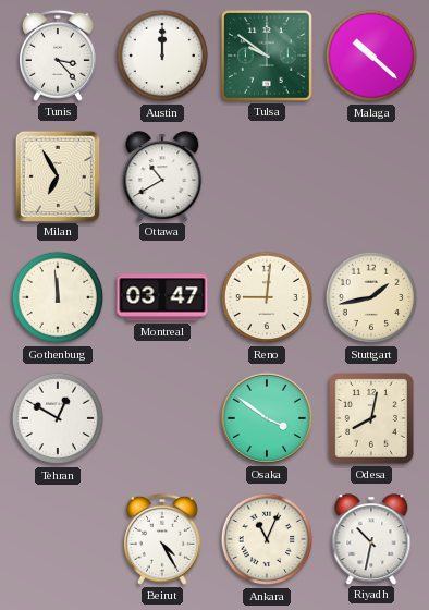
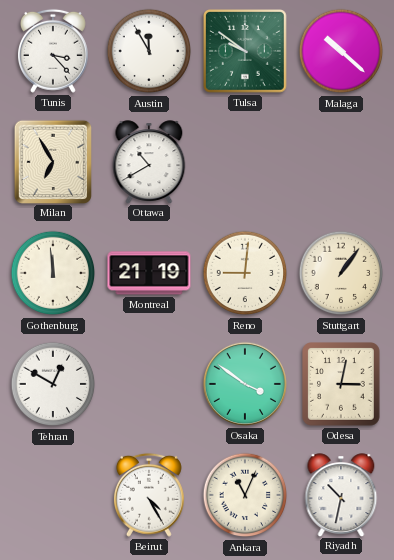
Austin: 12:00 -> 11:55 (149, 51)
Montreal: 03:47 -> 21:19 (149, 273)
Stuttgart: 1:43 -> 1:06 (341, 273)
Odesa: 8:02 -> 3:02 (342, 385)
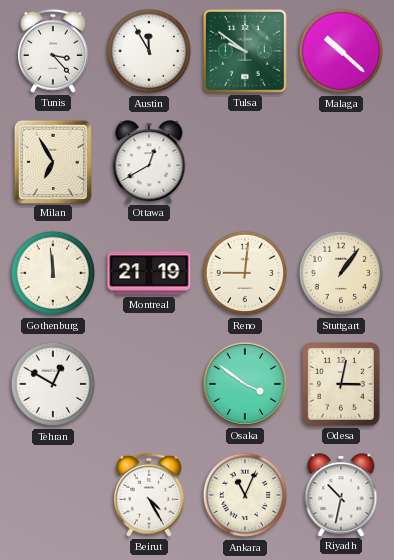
Ottawa: 10:40 -> 12:40 (149, 162)
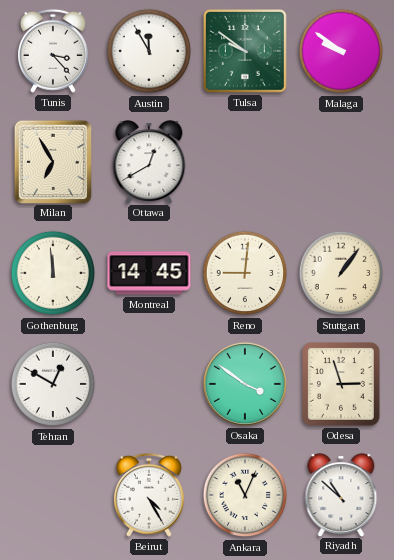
Malaga: 10:22 -> 9:51 (341, 51)
Montreal: 21:19 -> 14:45 (149, 273)
Odesa: 3:02 -> 2:57 (342, 385)
Riyadh: 10:32 -> 10:52 (341, 495)
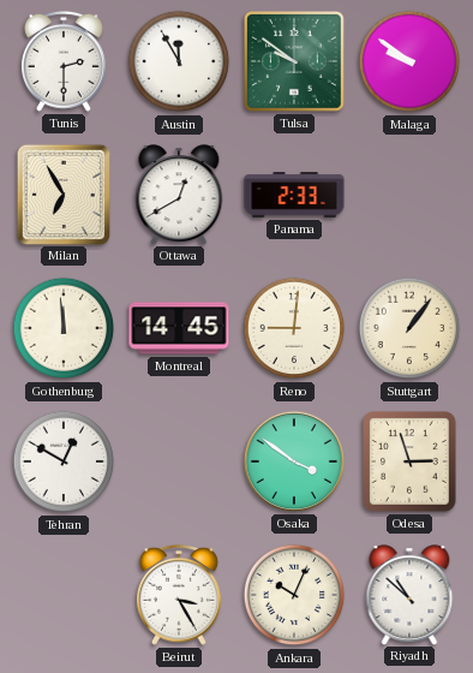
Tunis: 3:23 -> 2:30 (64, 61)
Panama: none -> 2:33 (294, 195)
Beirut: 4:25 -> 3:25 (179, 595)
Ankara: 11:04 -> 10:04 (294, 595)
